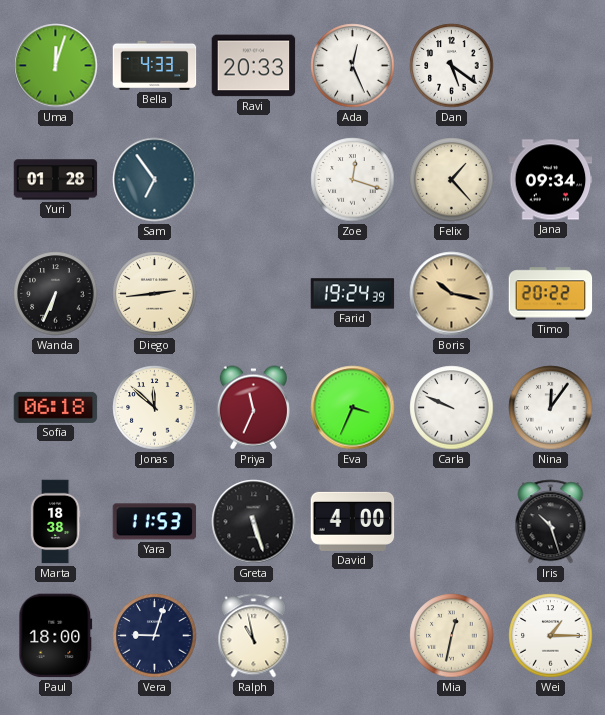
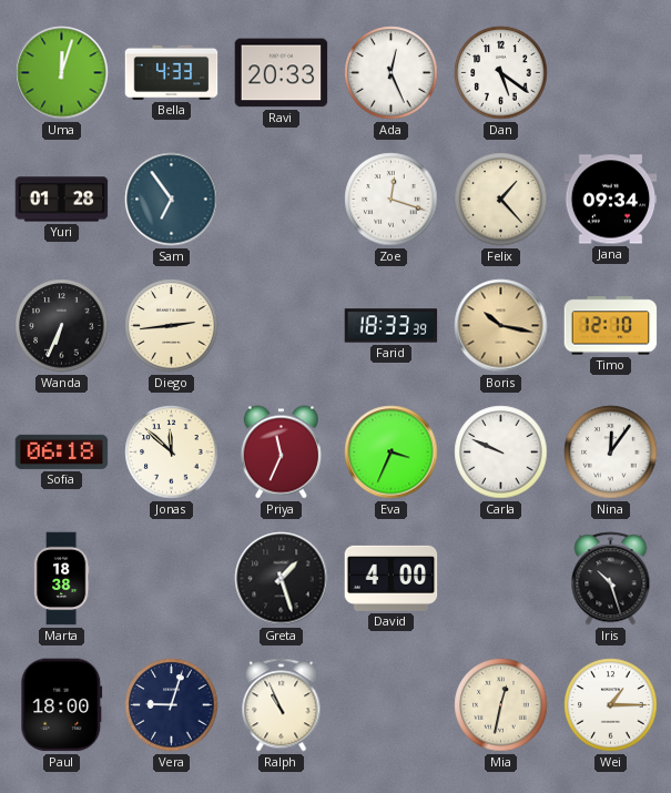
Farid: 19:24 -> 18:33 (392, 326)
Timo: 20:22 -> 12:10 (611, 326)
Yara: 11:53 -> none (155, 522)
Greta: 5:27 -> 1:27 (282, 579)
Ralph: 10:58 -> 10:56 (282, 705)
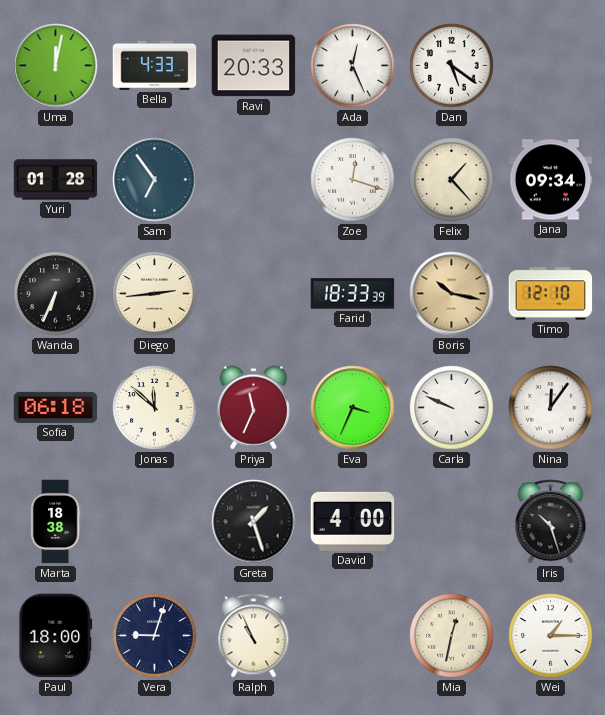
Uma: 12:03 -> 12:02 (56, 66)
